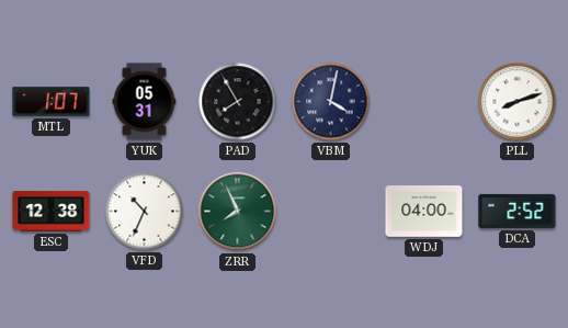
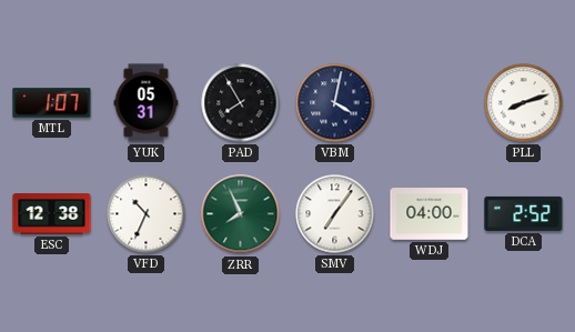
SMV: none -> 7:06 (335, 214)
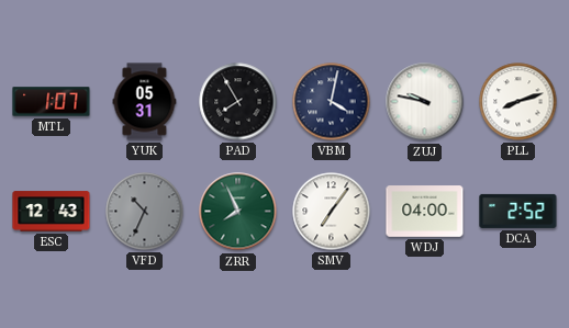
ZUJ: none -> 9:47 (425, 102)
ESC: 12:38 -> 12:43 (52, 212)
VFD dial: white -> grey (145, 212)
